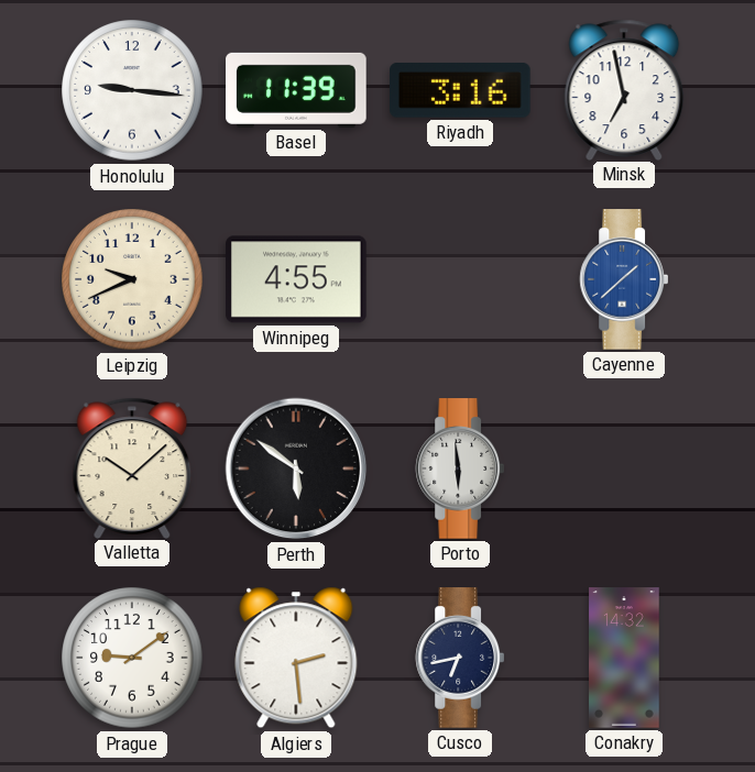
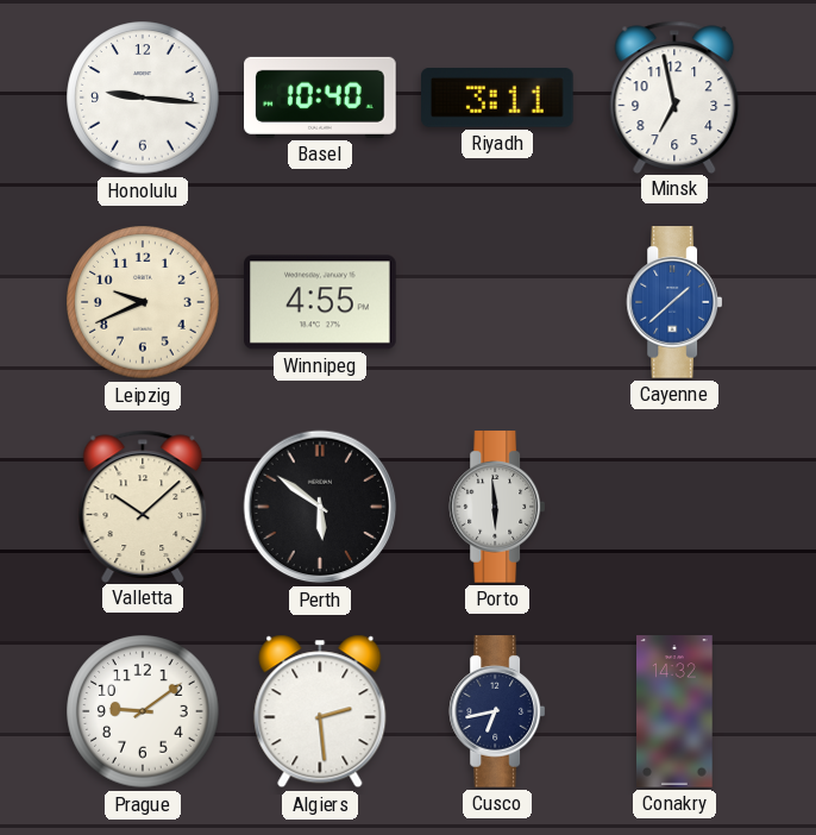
Basel: 11:39 -> 10:40 (320, 98)
Riyadh: 3:16 -> 3:11 (498, 98)
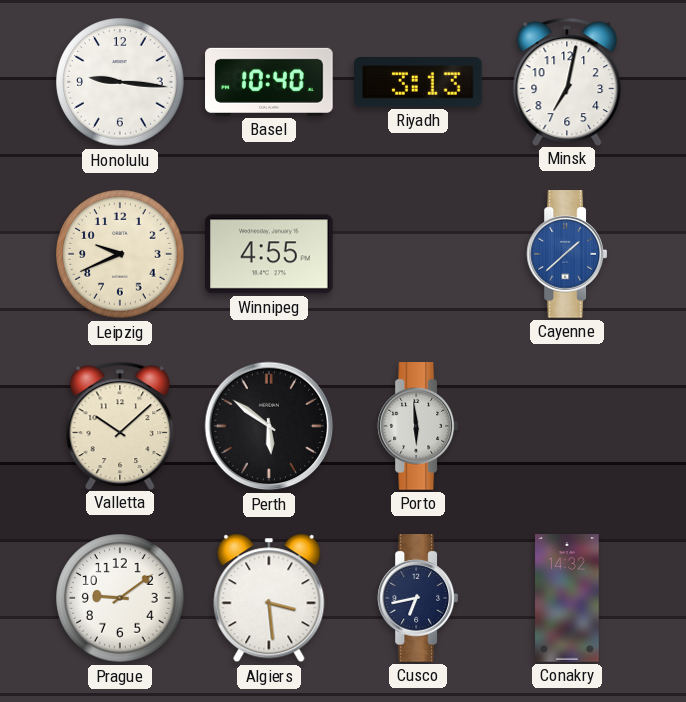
Riyadh: 3:11 -> 3:13 (419, 82)
Minsk: 6:58 -> 7:02 (567, 81)
Algiers: 2:29 -> 3:29 (269, 598)
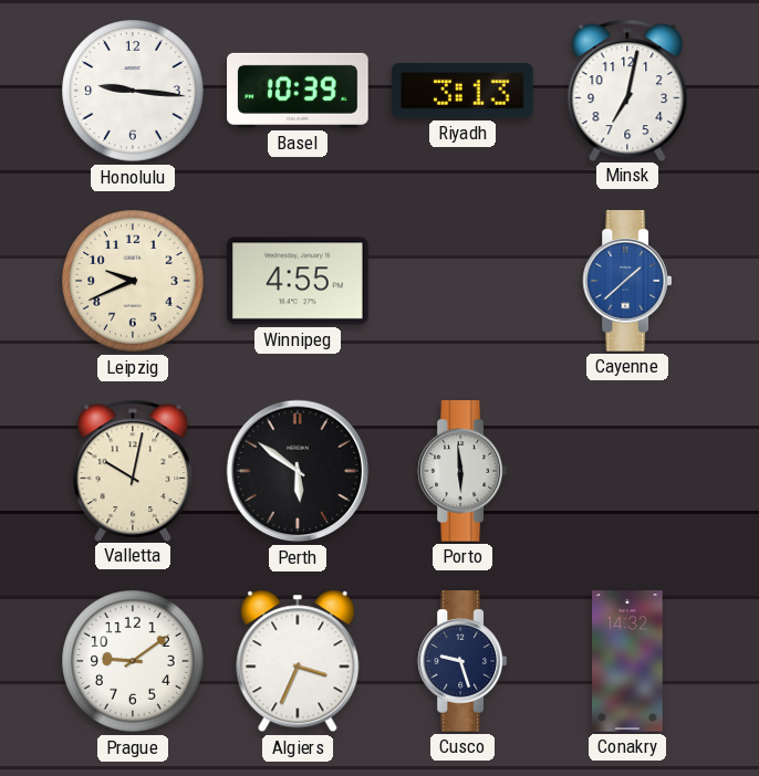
Basel: 10:40 -> 10:39 (298, 91)
Valletta: 10:08 -> 10:02 (133, 470)
Algiers: 3:29 -> 3:34 (298, 661)
Cusco: 6:43 -> 9:27 (461, 661)
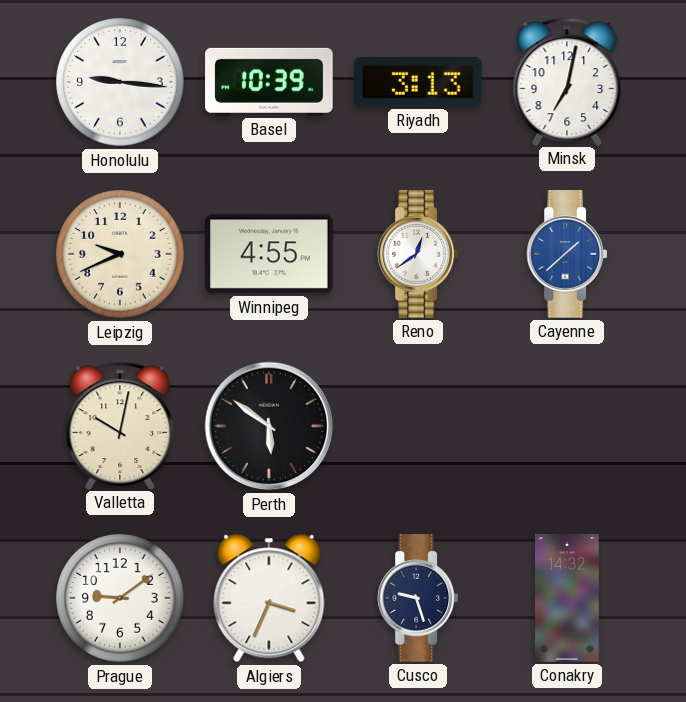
Reno: none -> 12:39 (417, 254)
Porto: 5:59 -> none (461, 471)
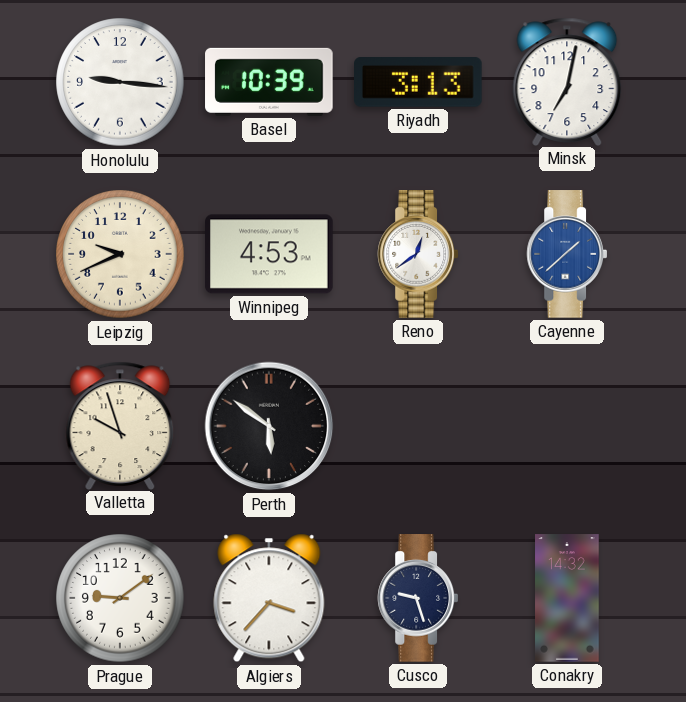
Winnipeg: 4:55 -> 4:53 (269, 254)
Valletta: 10:02 -> 9:57 (120, 425)
Algiers: 3:34 -> 3:37 (269, 598)
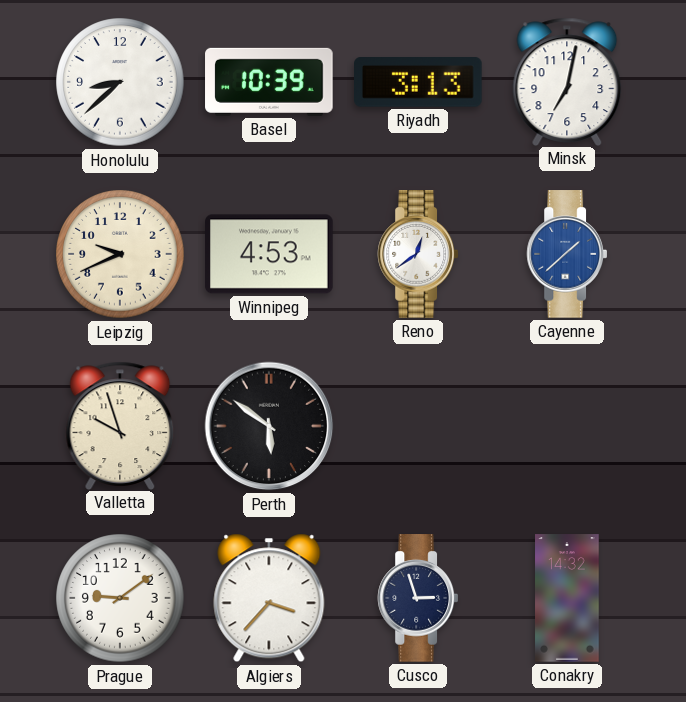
Honolulu: 9:16 -> 8:38 (120, 82)
Cusco: 9:27 -> 2:57 (417, 598)
